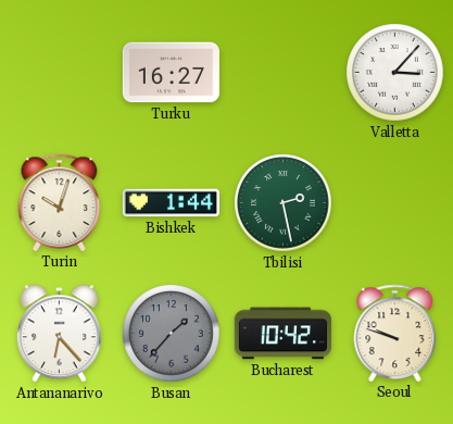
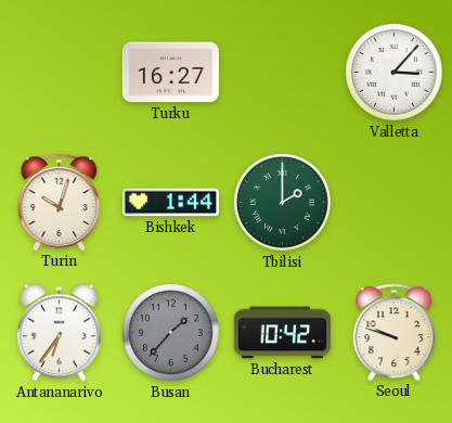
Tbilisi: 2:28 -> 2:00 (283, 203)
Antananarivo: 6:23 -> 6:36 (59, 333)
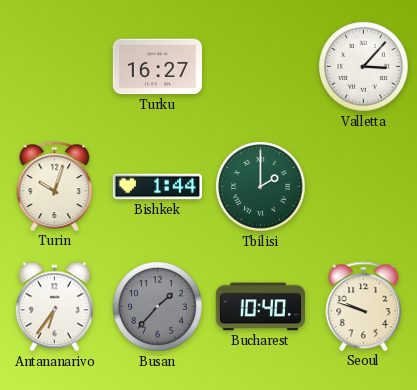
Bucharest: 10:42 -> 10:40 (260, 307)
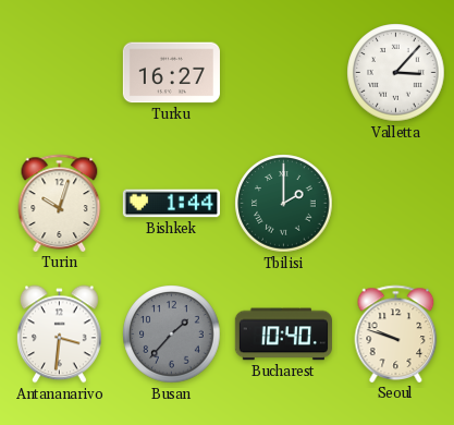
Antananarivo: 6:36 -> 3:31 (59, 335)
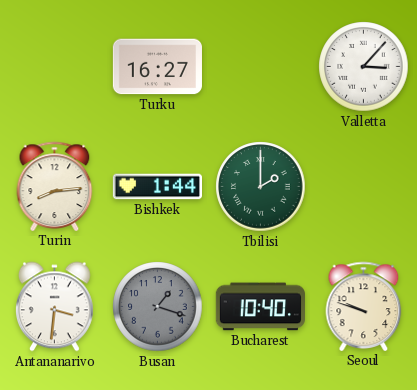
Turin: 10:03 -> 8:14 (55, 186)
Busan: 1:37 -> 1:18 (158, 307)
